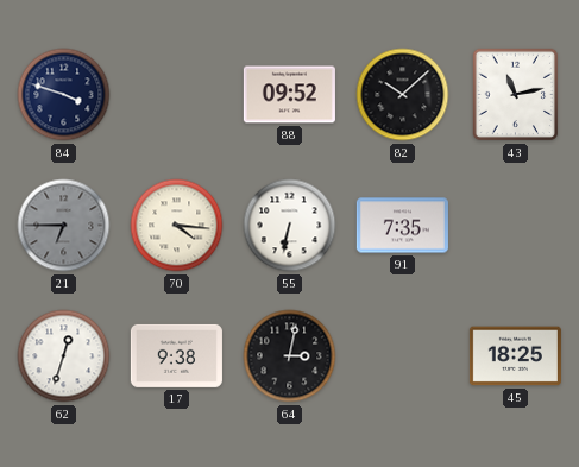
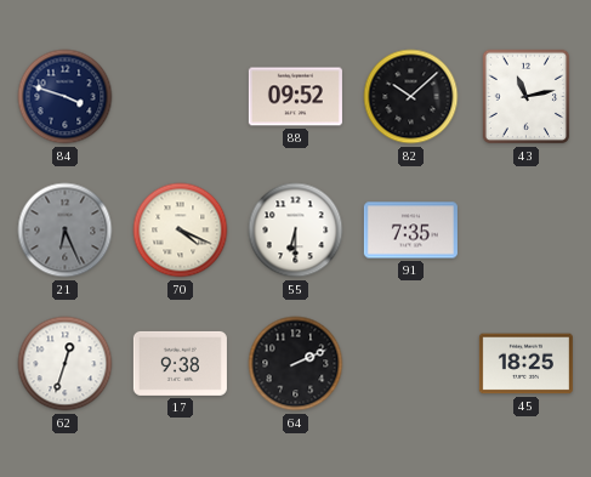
21: 6:45 -> 6:26 (66, 231)
70: 4:16 -> 4:19 (181, 231)
55: 6:32 -> 6:30 (296, 231)
64: 3:02 -> 2:11 (296, 364)
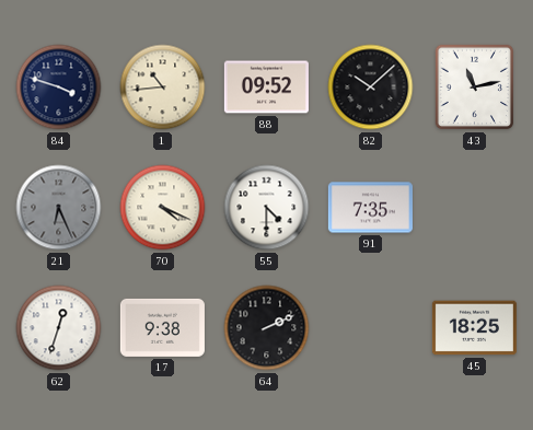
1: none -> 10:44 (163, 88)
55: 6:30 -> 4:30 (267, 208)
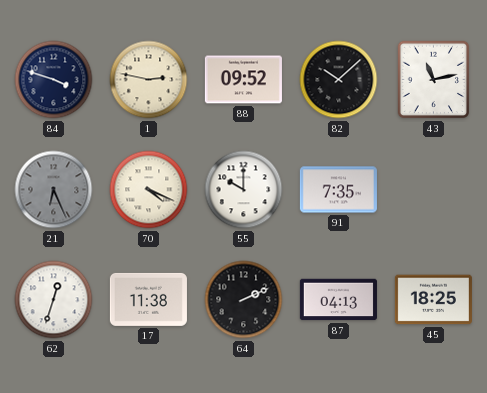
1: 10:44 -> 2:47 (149, 80)
55: 4:30 -> 10:00 (244, 190)
17: 9:38 -> 11:38 (148, 299)
87: none -> 04:13 (338, 300)
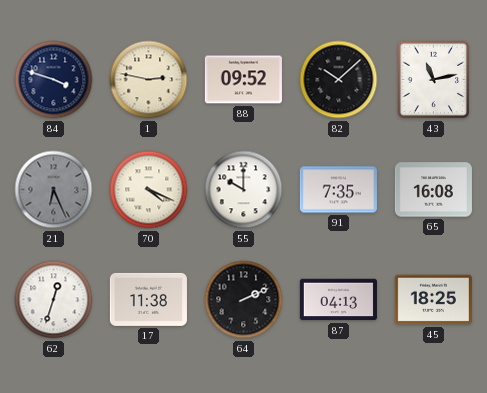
65: none -> 16:08 (433, 190)
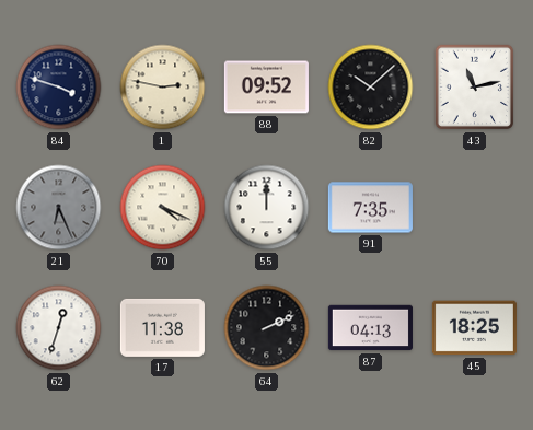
55: 10:00 -> 12:00 (267, 208)
65: 16:08 -> none (433, 190)
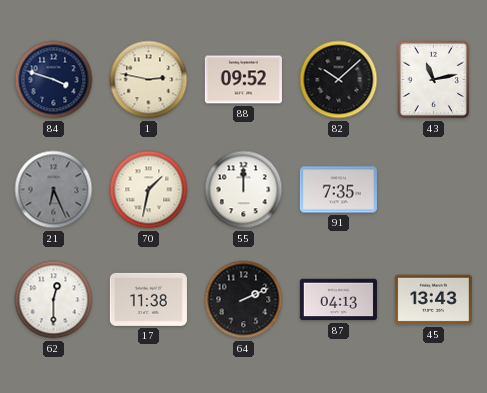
70: 4:19 -> 1:32 (149, 190)
62: 12:33 -> 12:30 (54, 300)
45: 18:25 -> 13:43 (433, 300)
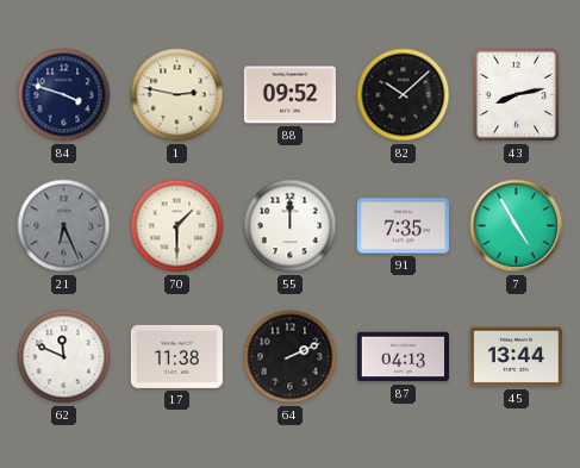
43: 11:13 -> 8:13 (517, 95)
70: 1:32 -> 1:30 (177, 226)
7: none -> 4:55 (517, 226)
62: 12:30 -> 11:49 (64, 357)
45: 13:43 -> 13:44 (516, 357)
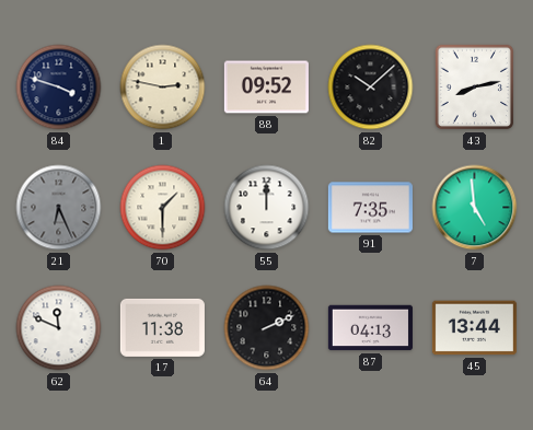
7: 4:55 -> 4:59 (475, 208)
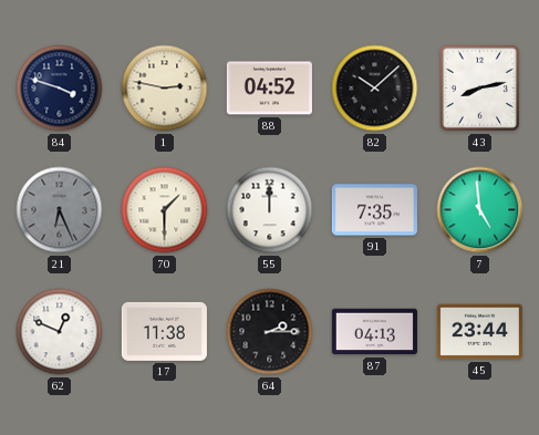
88: 09:52 -> 04:52 (269, 89)
62: 11:49 -> 12:49 (60, 332)
64: 2:11 -> 2:15 (270, 332)
45: 13:44 -> 23:44 (479, 332)
